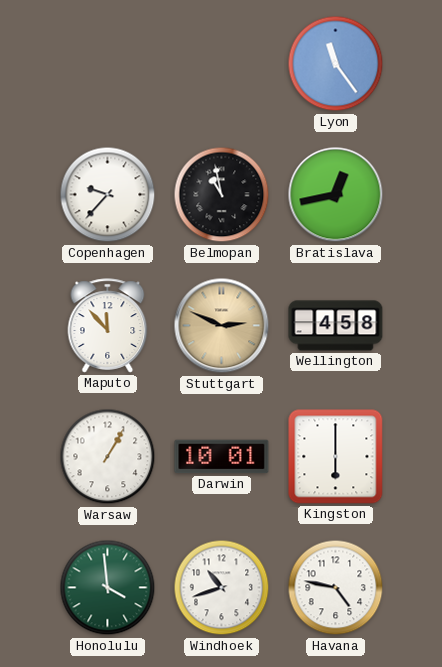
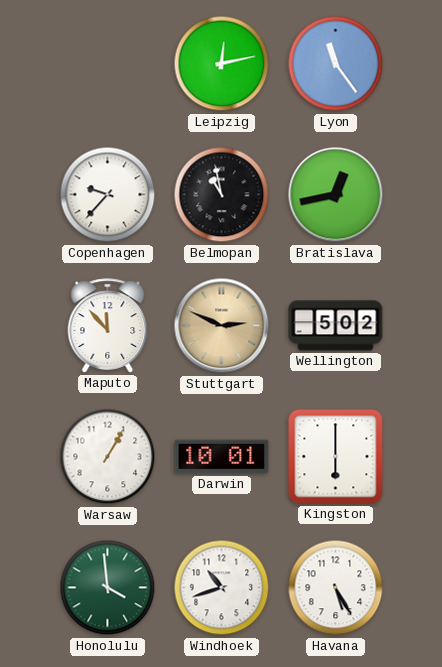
Leipzig: none -> 12:13 (222, 64)
Wellington: 4:58 -> 5:02 (336, 326)
Havana: 4:47 -> 5:25 (336, 588)
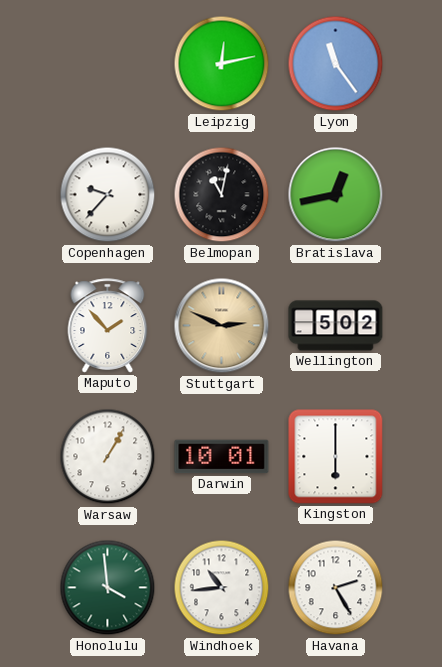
Belmopan: 10:58 -> 11:02 (222, 195)
Maputo: 11:53 -> 1:53 (108, 326)
Windhoek: 10:42 -> 10:44 (222, 588)
Havana: 5:25 -> 2:25 (336, 588)
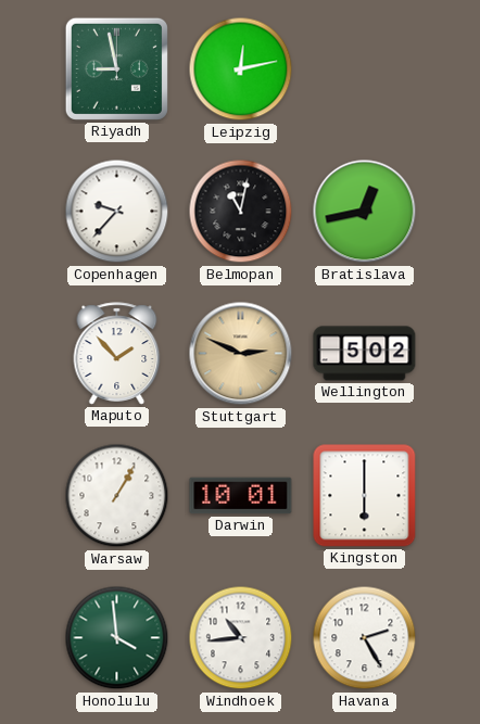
Riyadh: none -> 8:58 (116, 68)
Lyon: 11:24 -> none (336, 64)
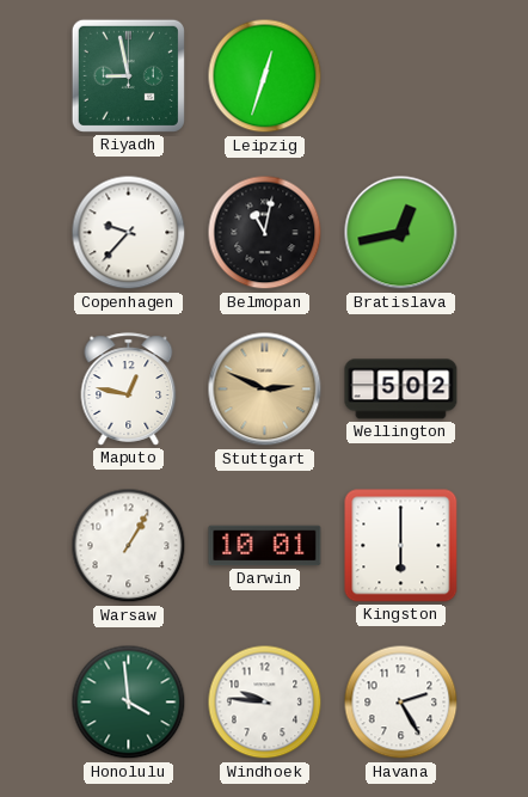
Leipzig: 12:13 -> 12:33 (265, 76)
Maputo: 1:53 -> 12:47 (129, 390)
Windhoek: 10:44 -> 9:46 (265, 703)
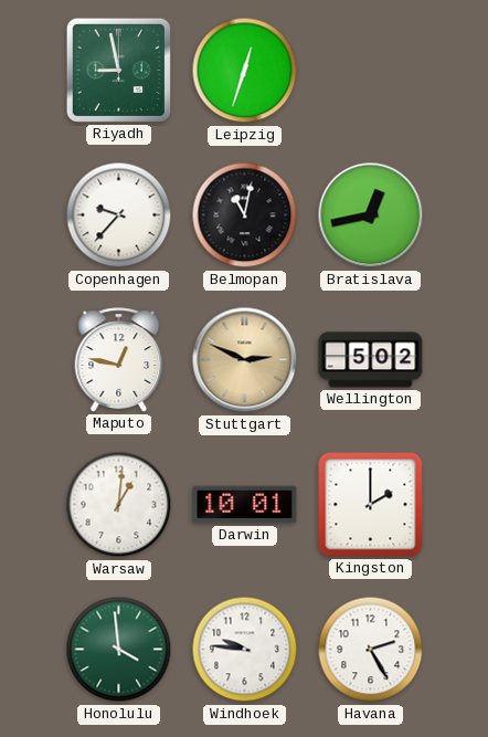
Warsaw: 1:05 -> 1:01 (119, 505)
Kingston: 6:00 -> 2:00 (371, 505)
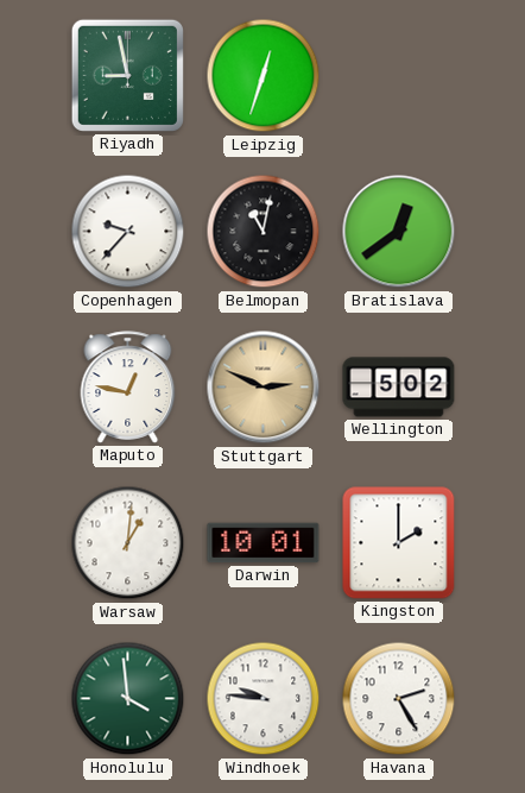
Bratislava: 12:43 -> 12:39 (399, 232)
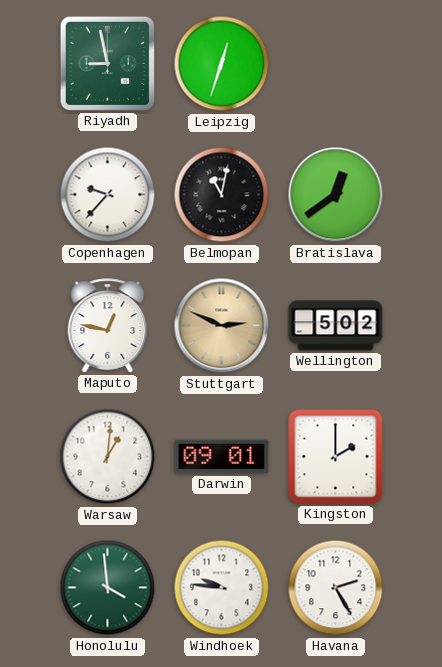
Darwin: 10:01 -> 09:01 (222, 457)
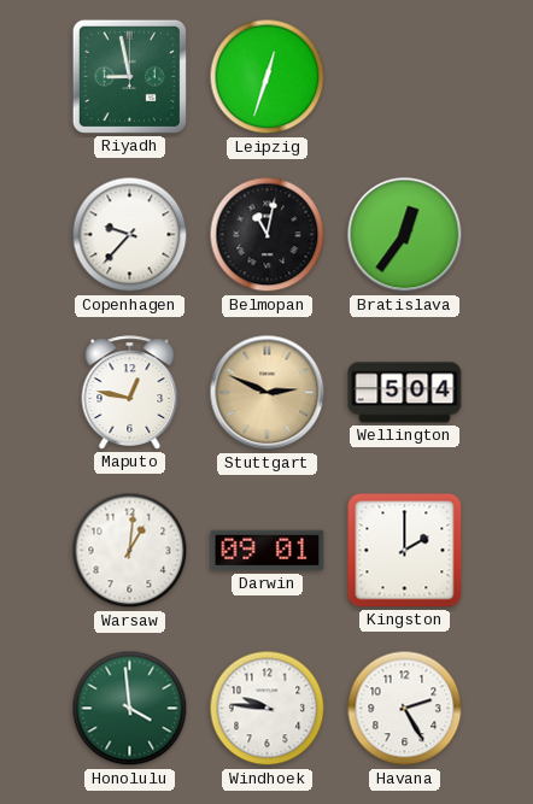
Bratislava: 12:39 -> 12:36 (405, 235)
Wellington: 5:02 -> 5:04 (405, 393)
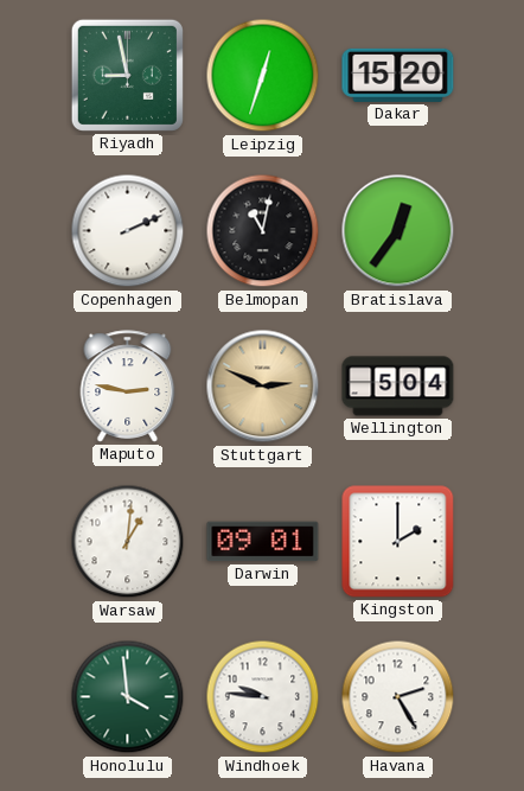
Dakar: none -> 15:20 (398, 75)
Copenhagen: 9:37 -> 2:11 (128, 231)
Maputo: 12:47 -> 2:47 (128, 387)
